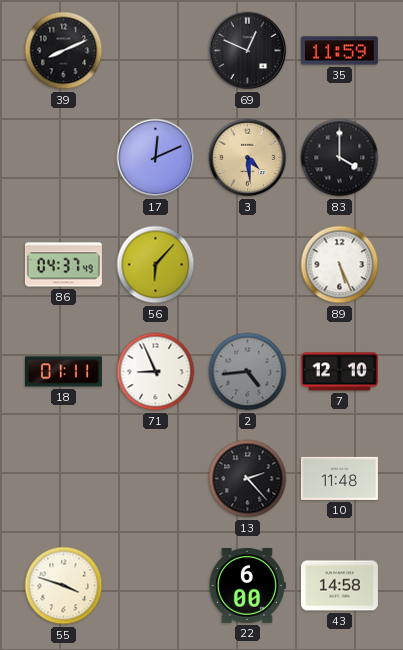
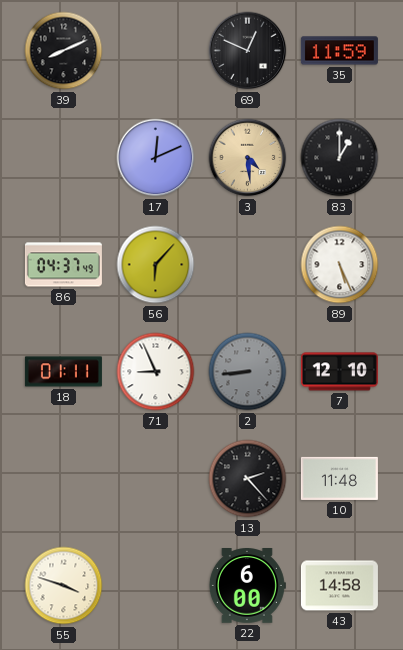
83: 4:00 -> 1:00 (340, 158)
2: 4:44 -> 8:44 (248, 372)
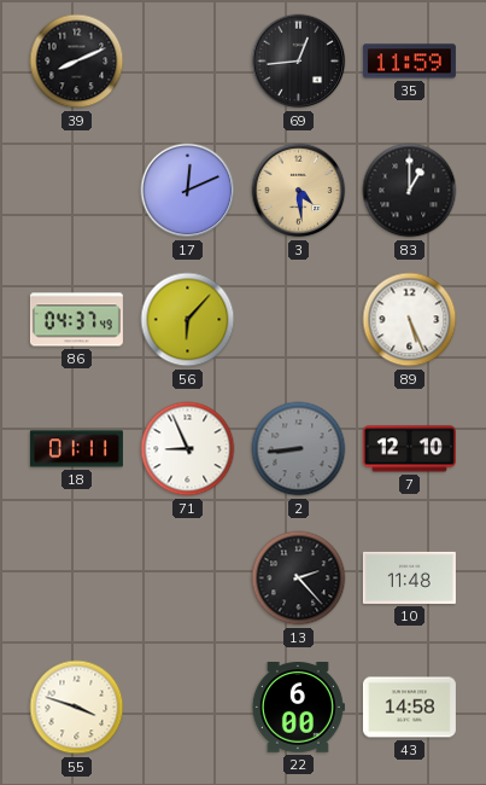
69: 12:49 -> 12:44 (299, 62)
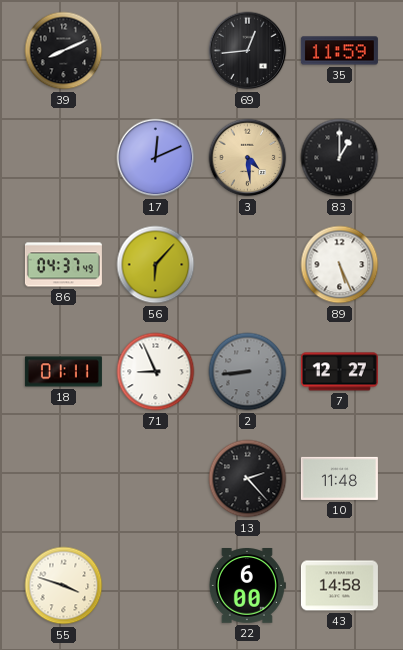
7: 12:10 -> 12:27 (339, 372)
